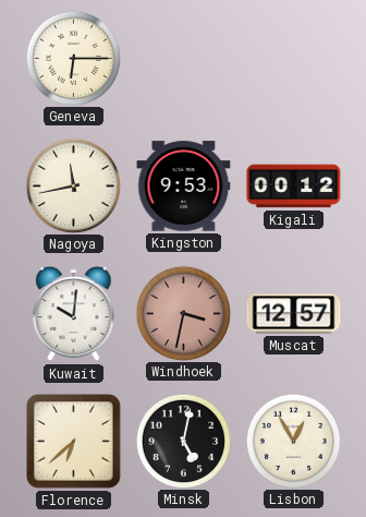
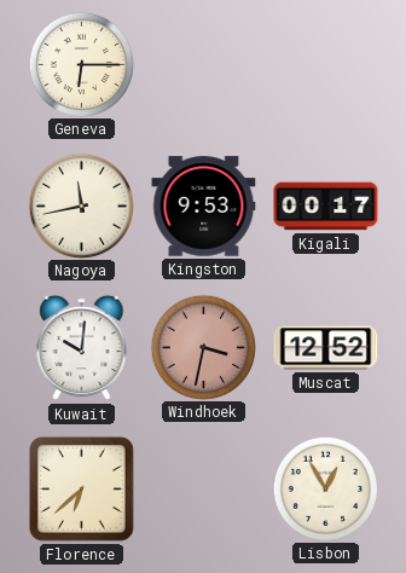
Kigali: 00:12 -> 00:17 (326, 207)
Muscat: 12:57 -> 12:52 (326, 348)
Minsk: 5:02 -> none (183, 441)
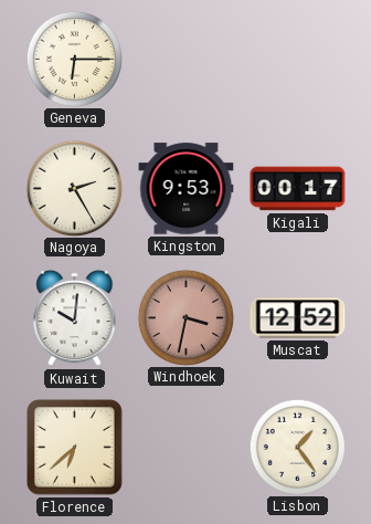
Nagoya: 11:43 -> 2:25 (74, 188)
Lisbon: 12:55 -> 1:24 (297, 447)
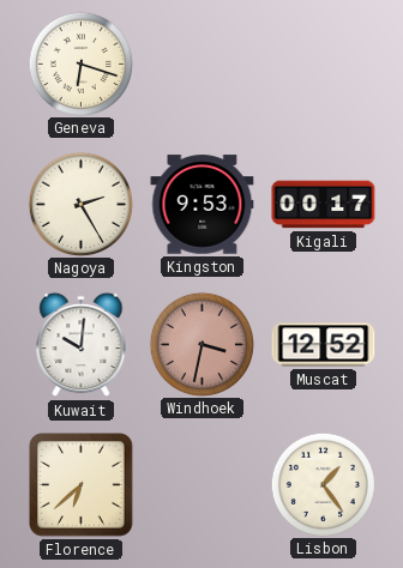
Geneva: 6:15 -> 6:18 (80, 64)
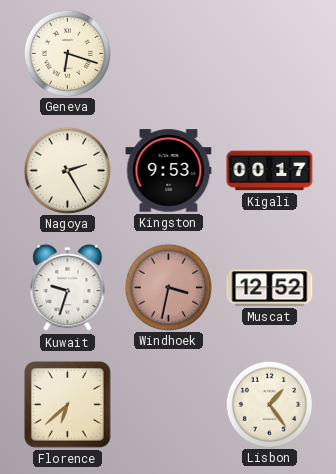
Kuwait: 10:01 -> 9:33 (68, 288)
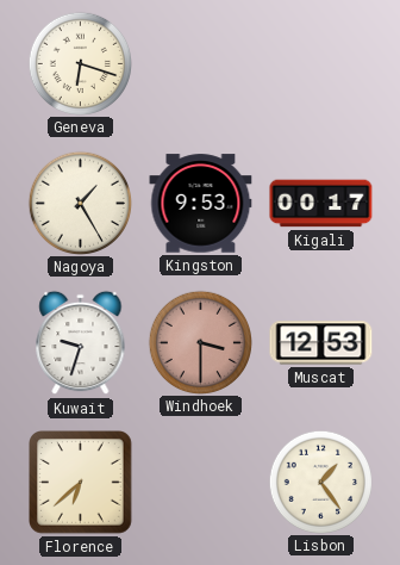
Nagoya: 2:25 -> 1:25 (80, 203)
Windhoek: 3:32 -> 3:30 (200, 342)
Muscat: 12:52 -> 12:53 (321, 343)
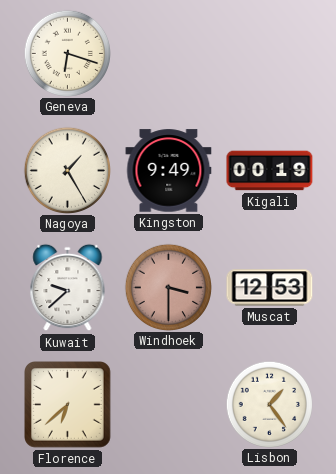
Kingston: 9:53 -> 9:49 (169, 171)
Kigali: 00:17 -> 00:19 (270, 171)
Kuwait: 9:33 -> 9:38 (68, 288)
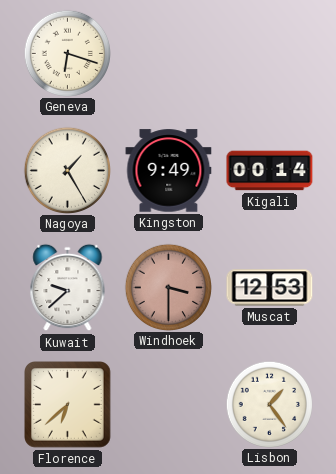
Kigali: 00:19 -> 00:14 (270, 171)
